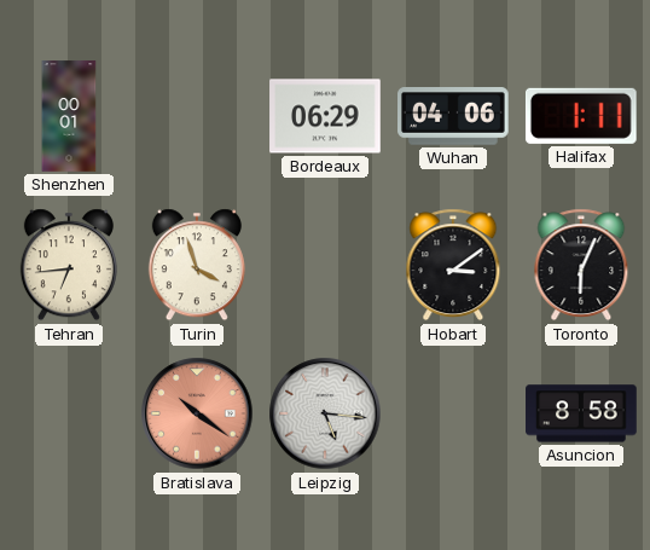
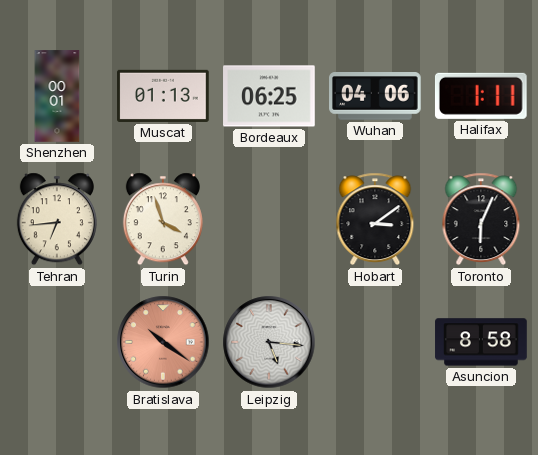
Muscat: none -> 01:13 (163, 96)
Bordeaux: 06:29 -> 06:25 (269, 96)
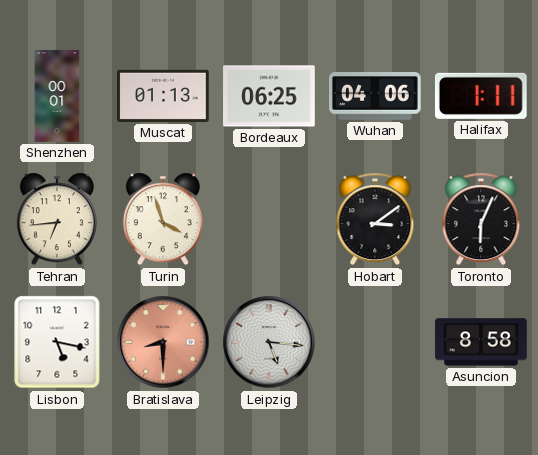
Lisbon: none -> 5:17 (57, 342)
Bratislava: 10:21 -> 8:30 (163, 342)
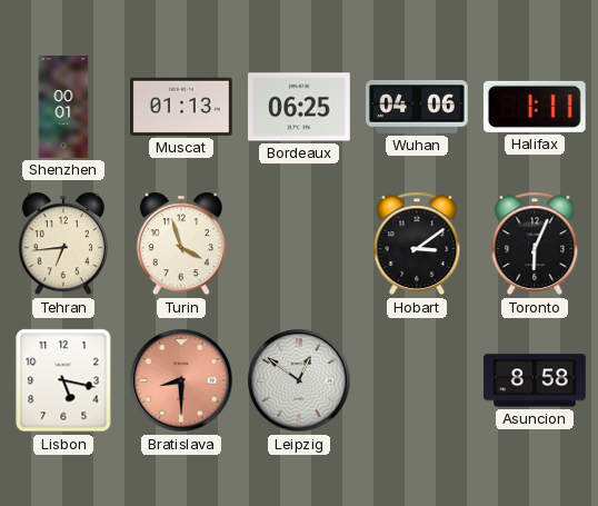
Leipzig: 5:16 -> 12:51 (299, 380)
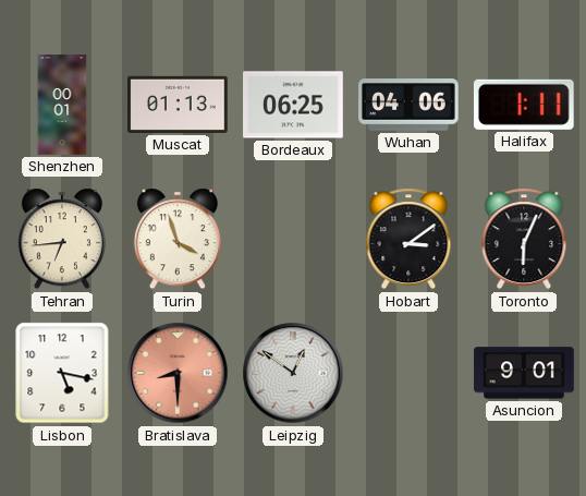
Asuncion: 8:58 -> 9:01 (524, 373)
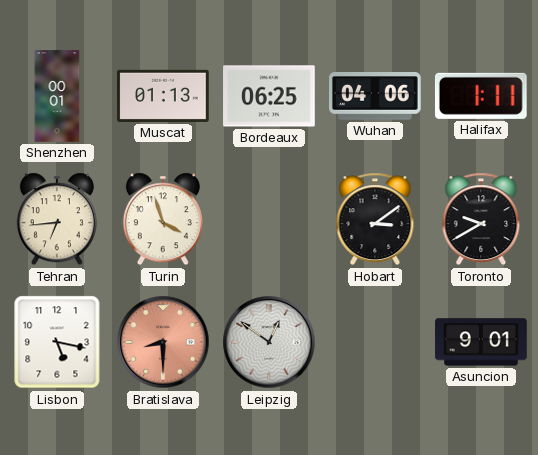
Toronto: 6:04 -> 9:40 (481, 219)
